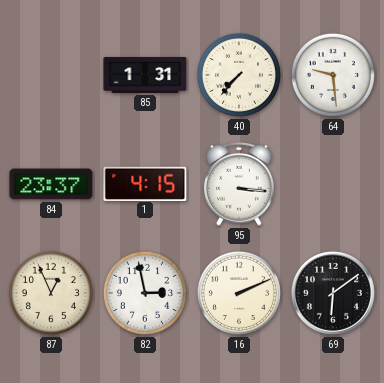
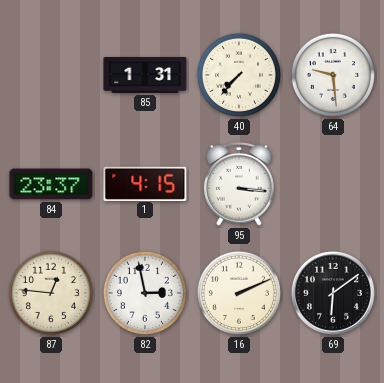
87: 12:56 -> 12:46 (51, 293)
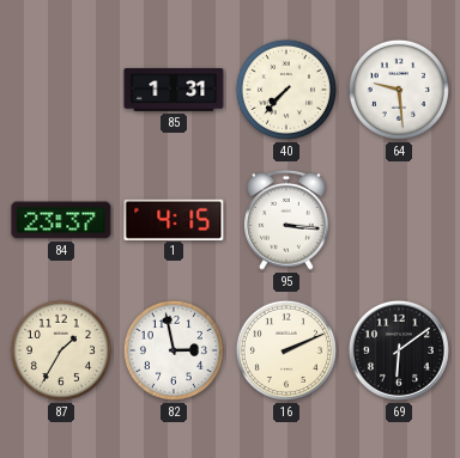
87: 12:46 -> 1:35 (61, 350)
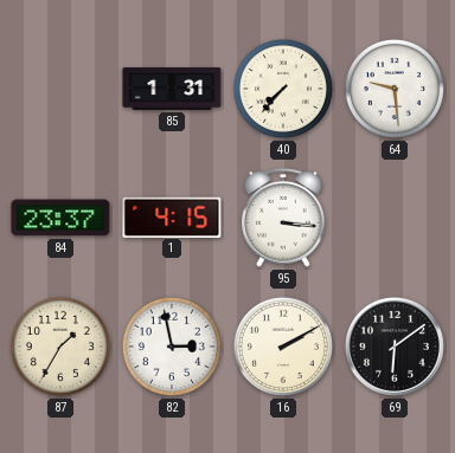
16: 2:11 -> 2:10 (283, 347)
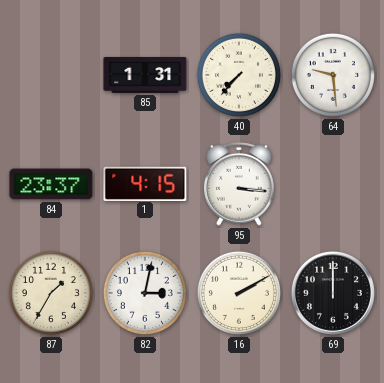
82: 2:58 -> 3:02 (145, 293)
69: 6:09 -> 12:00 (333, 293)
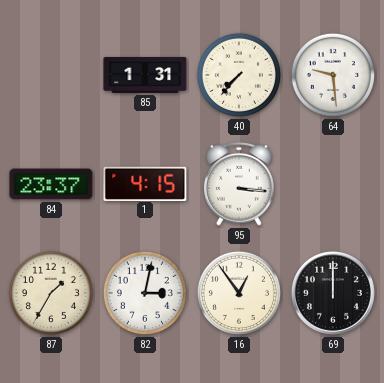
16: 2:10 -> 12:54 (239, 293)
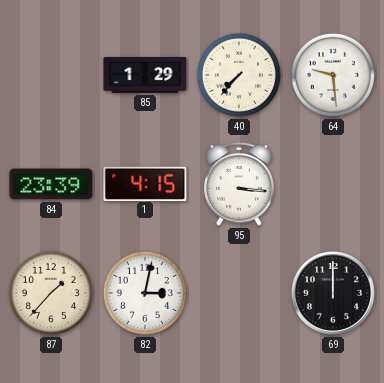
85: 1:31 -> 1:29 (145, 75)
84: 23:37 -> 23:39 (51, 184)
87: 1:35 -> 1:37 (51, 293)
16: 12:54 -> none (239, 293)
